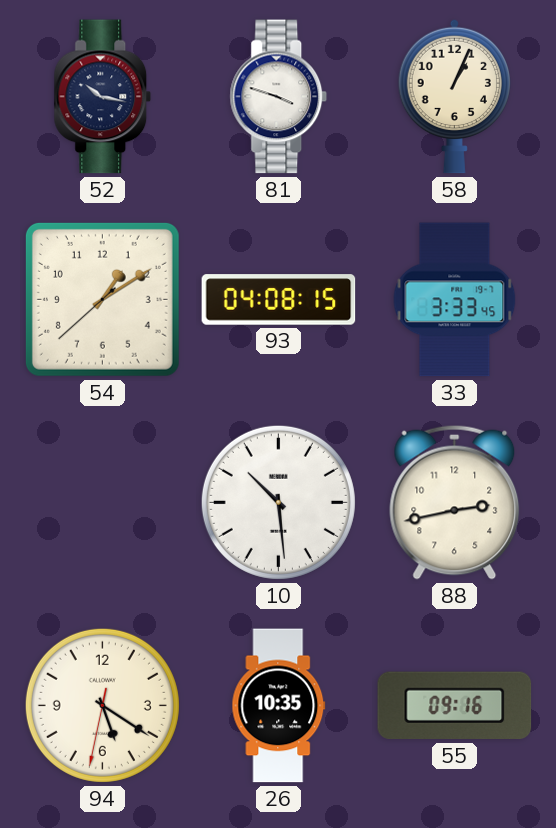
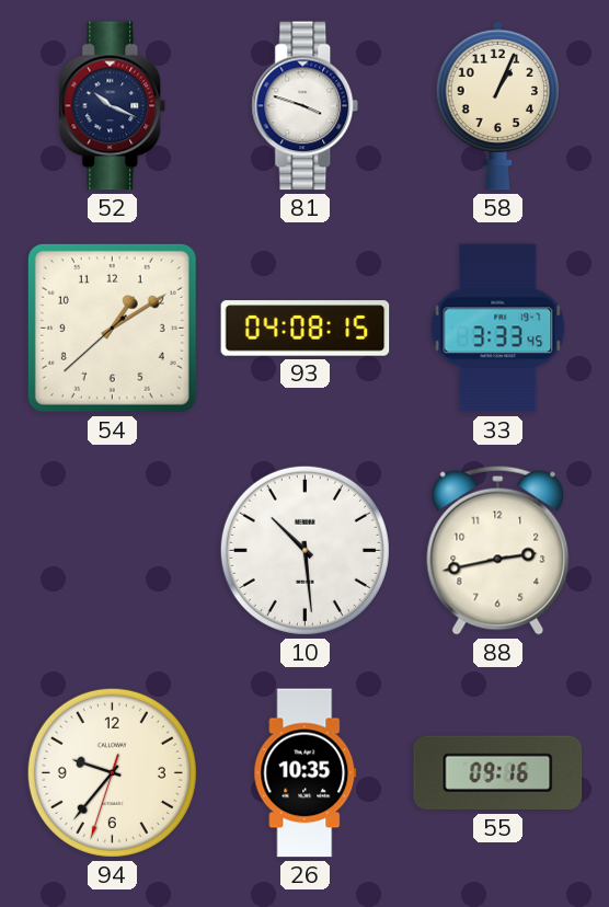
52: 10:17 -> 10:19 (113, 106)
94: 5:20 -> 9:36 (112, 772)
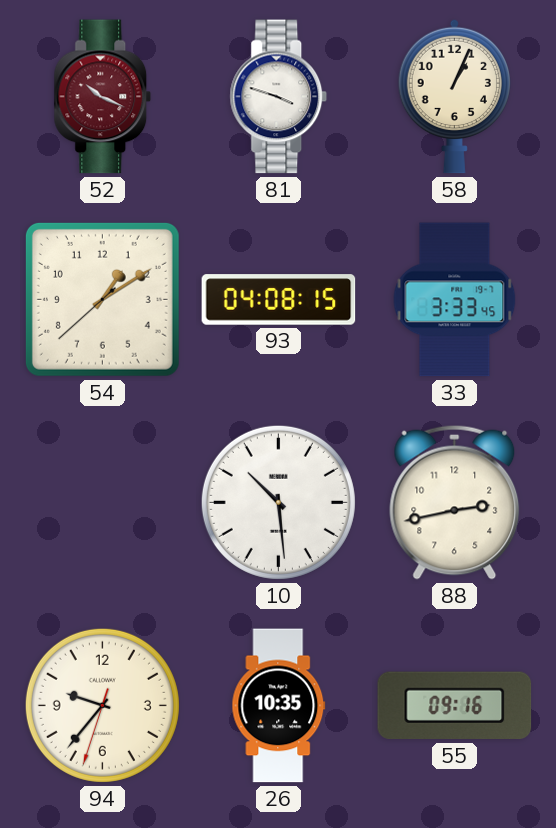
52 dial: navy -> burgundy (103, 97)
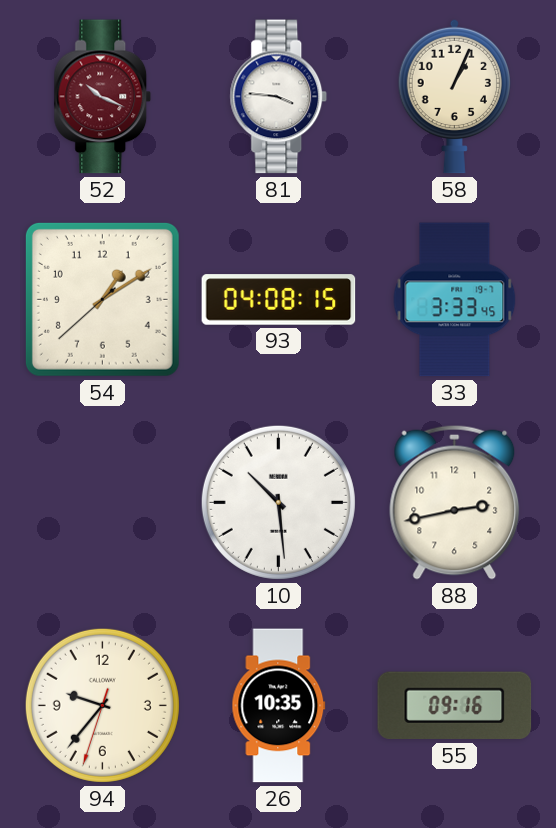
81: 3:48 -> 3:46 (279, 97)
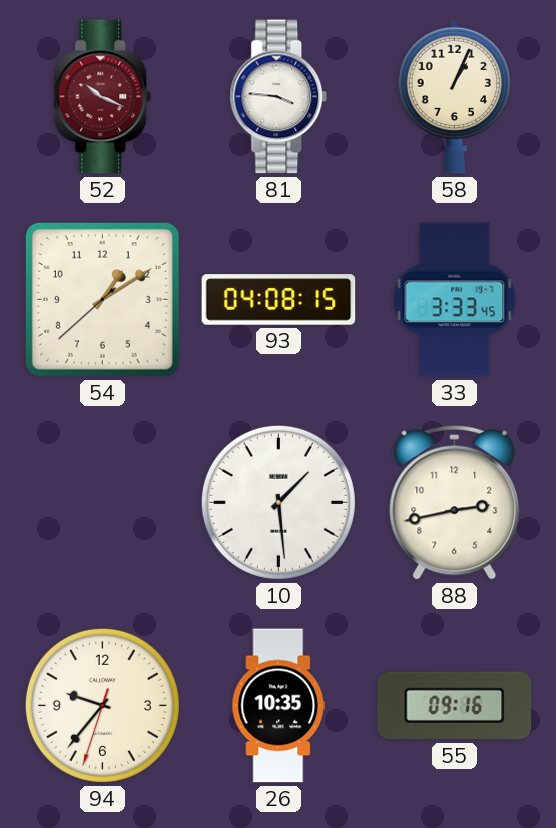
10: 10:29 -> 1:29 (278, 502)
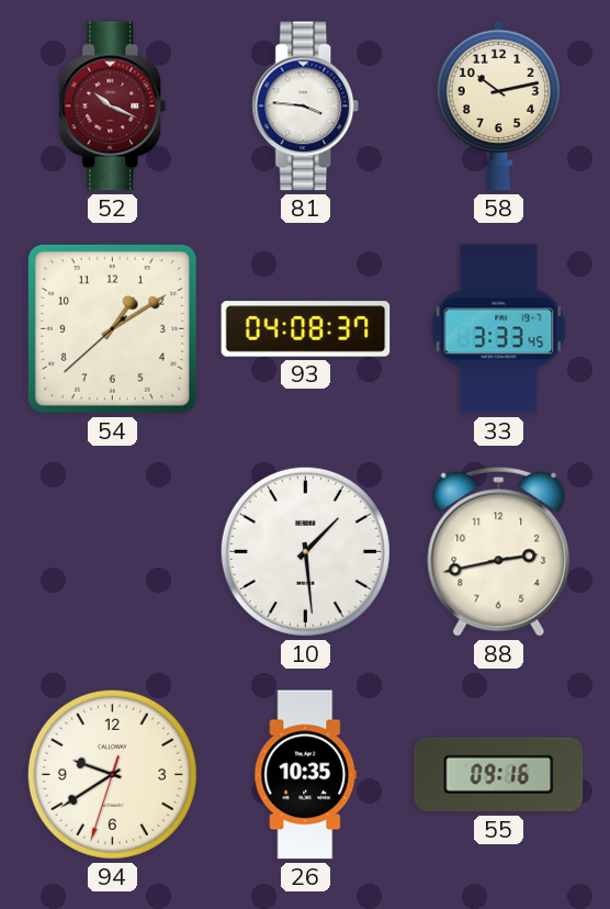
58: 1:04 -> 10:13 (498, 105)
93: 04:08:15 -> 04:08:37 (306, 329)
94: 9:36 -> 9:39 (112, 774)
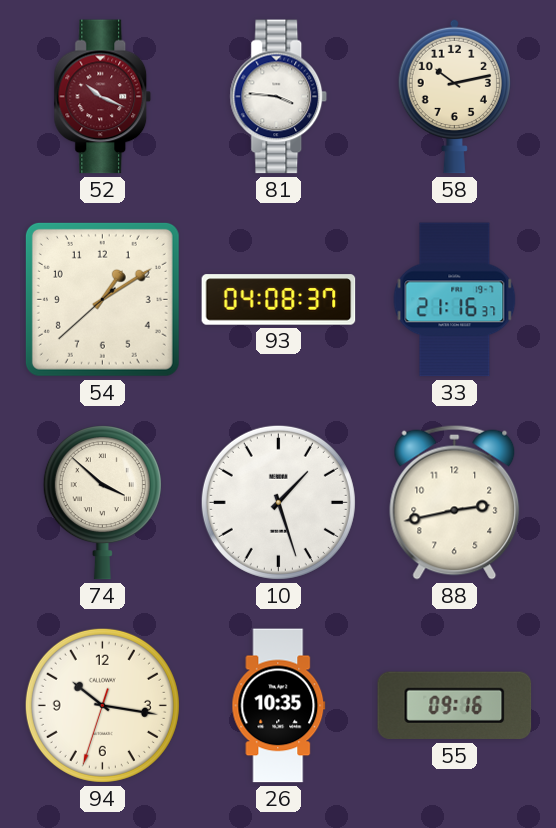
33: 3:33 -> 21:16 (455, 300)
74: none -> 3:52 (102, 503)
10: 1:29 -> 1:27 (278, 502)
94: 9:39 -> 10:16 (102, 705)
